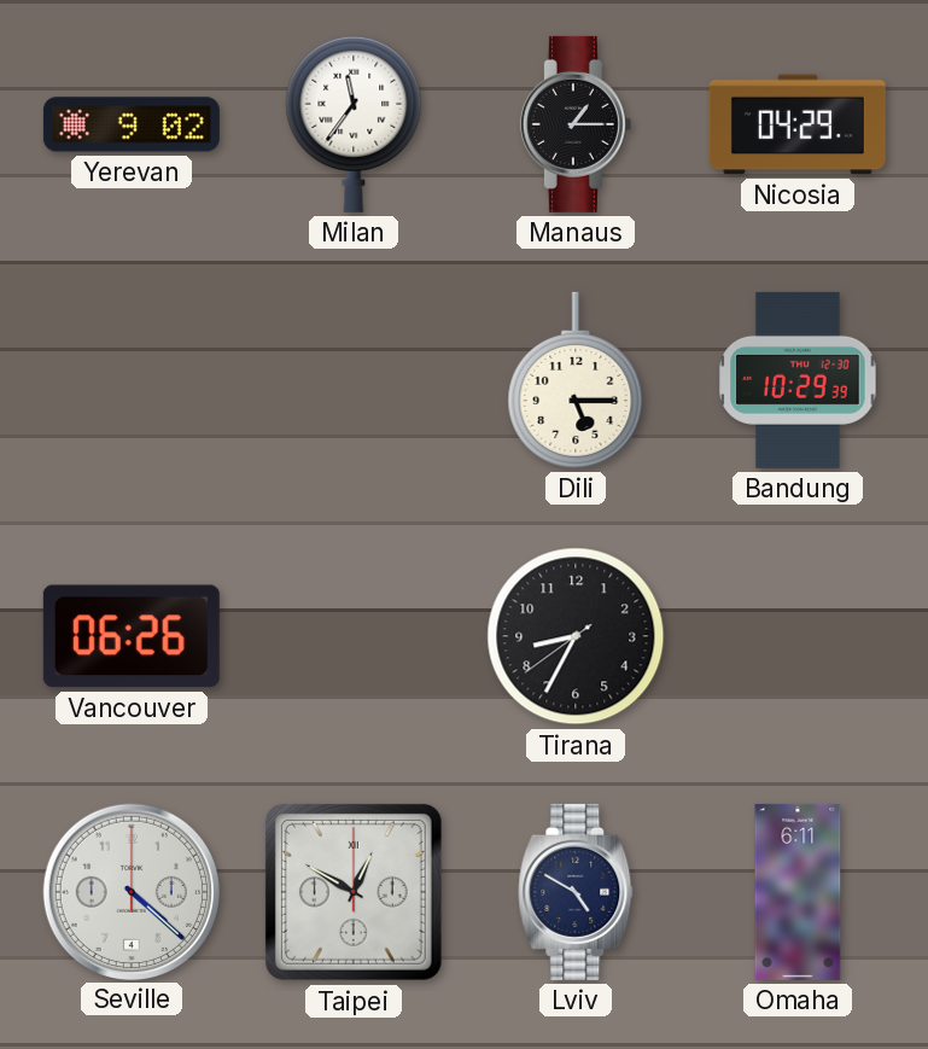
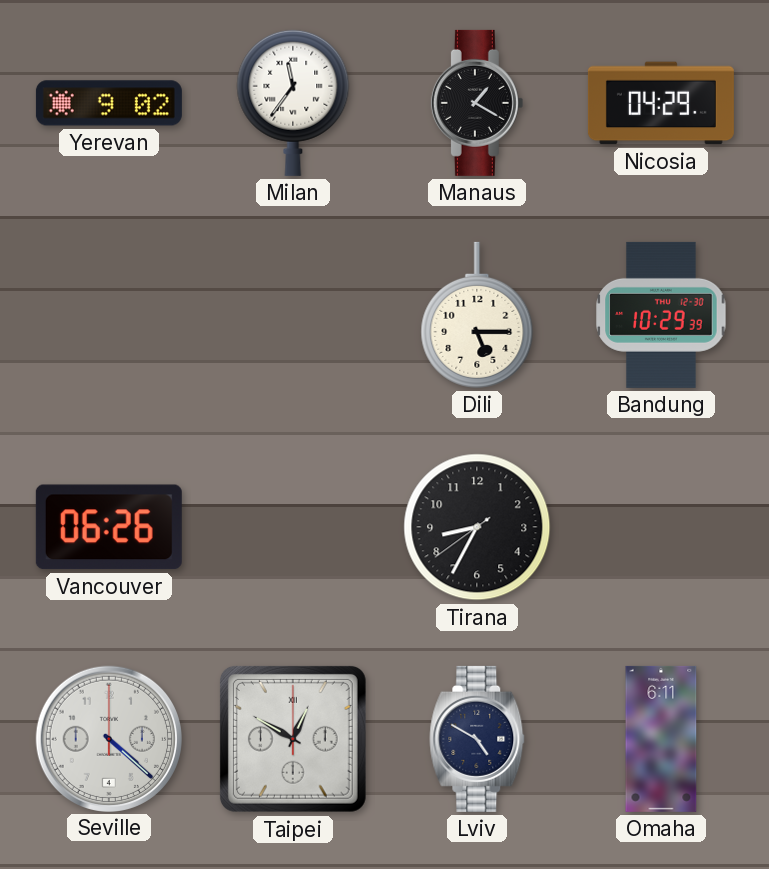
Manaus: 1:15 -> 1:20 (477, 103)
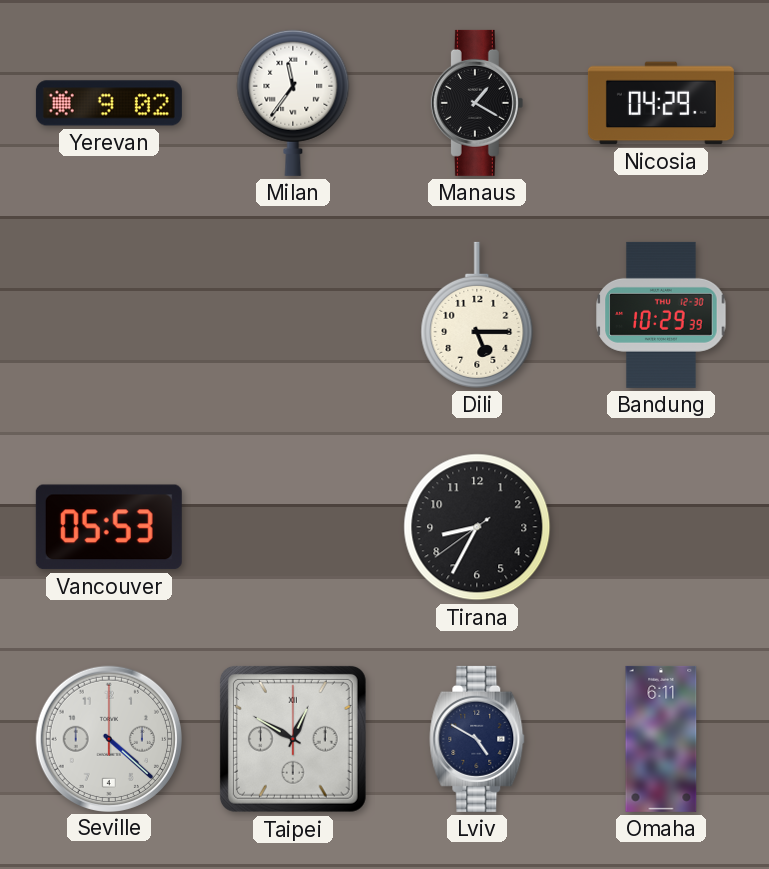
Vancouver: 06:26 -> 05:53 (109, 527)
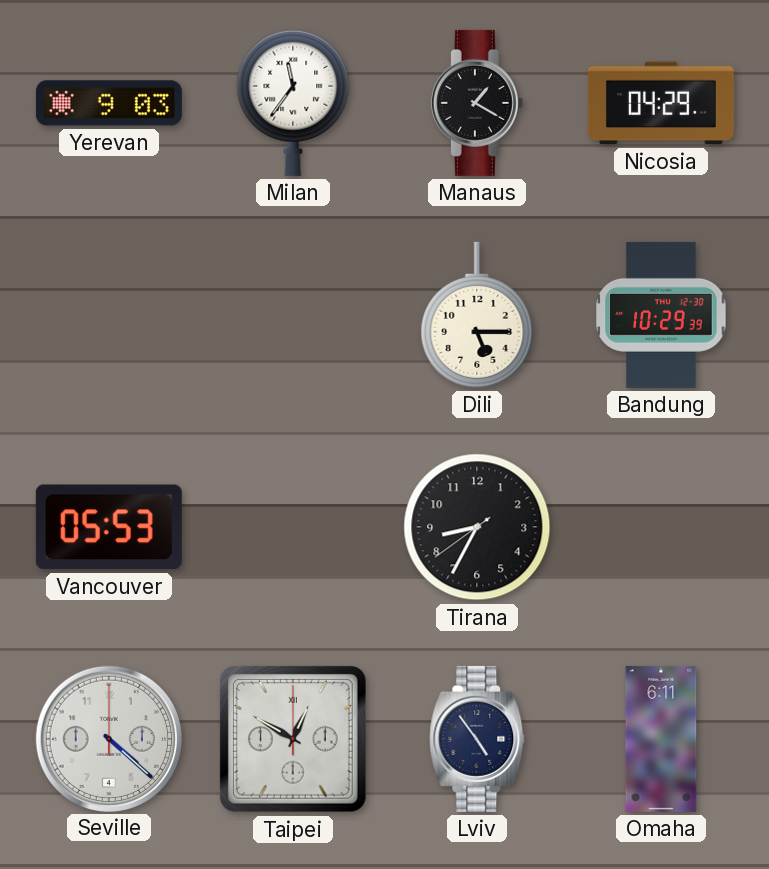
Yerevan: 9:02 -> 9:03 (109, 103)
Lviv: 4:50 -> 4:54 (477, 739)
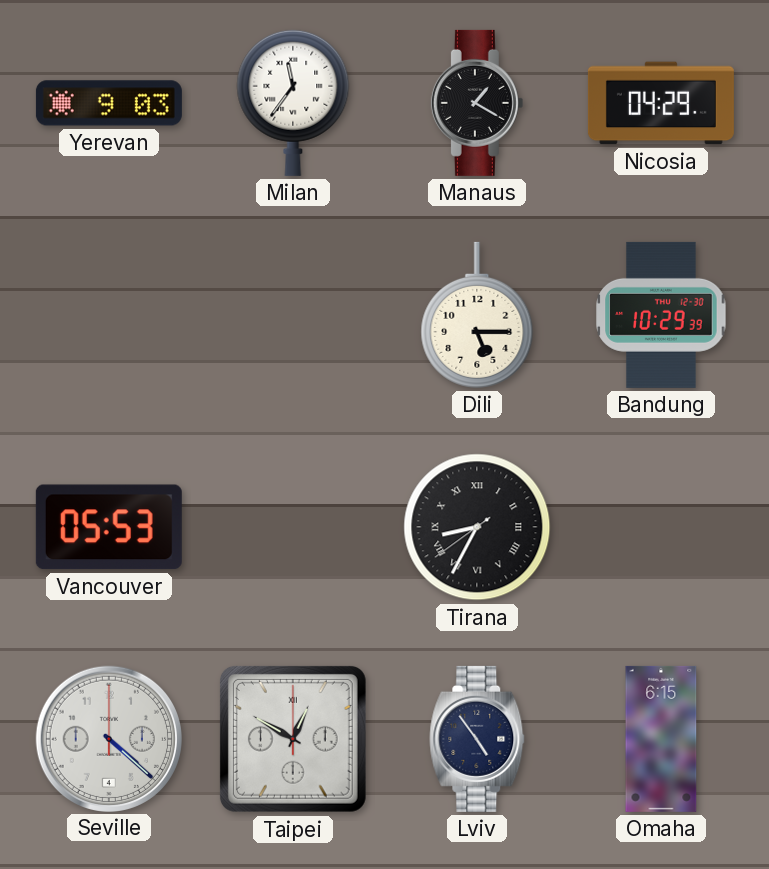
Tirana numerals: Arabic -> Roman (477, 527)
Omaha: 6:11 -> 6:15 (661, 739)
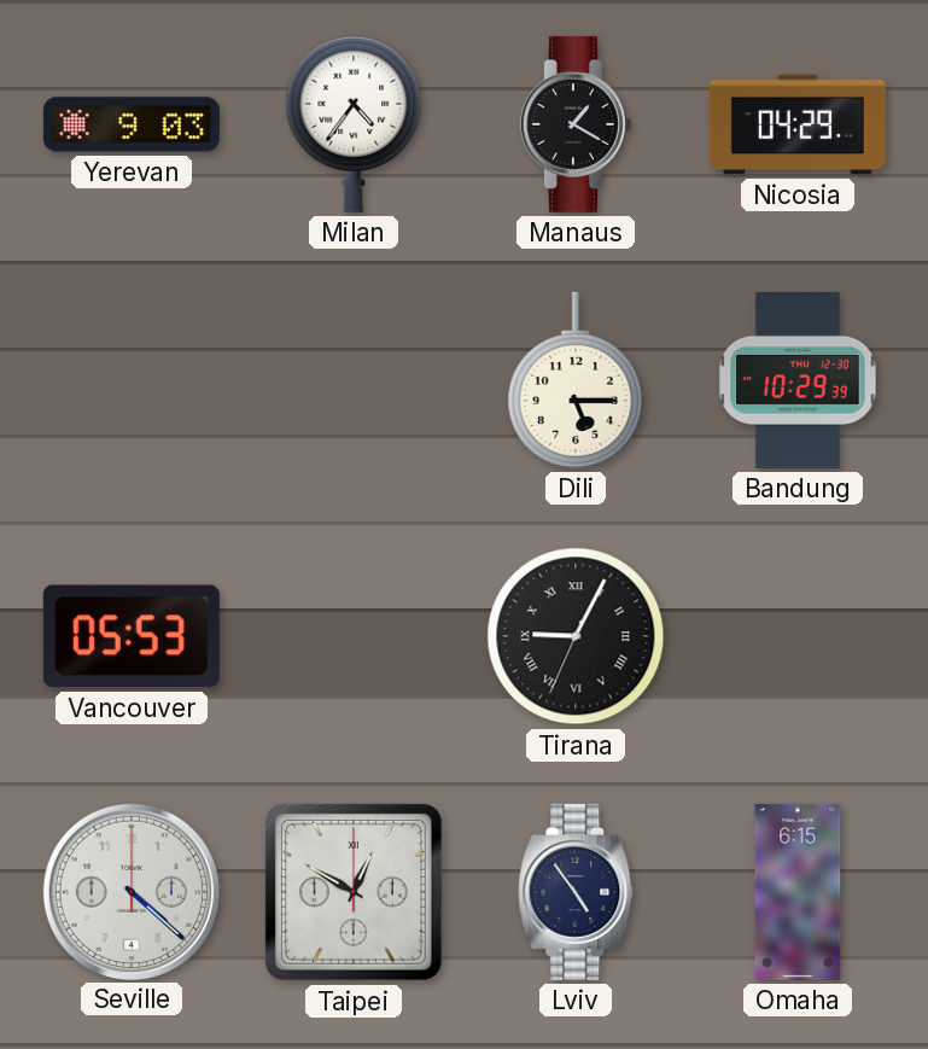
Milan: 11:36 -> 4:36 (354, 124)
Tirana: 8:34 -> 9:04 (576, 636)
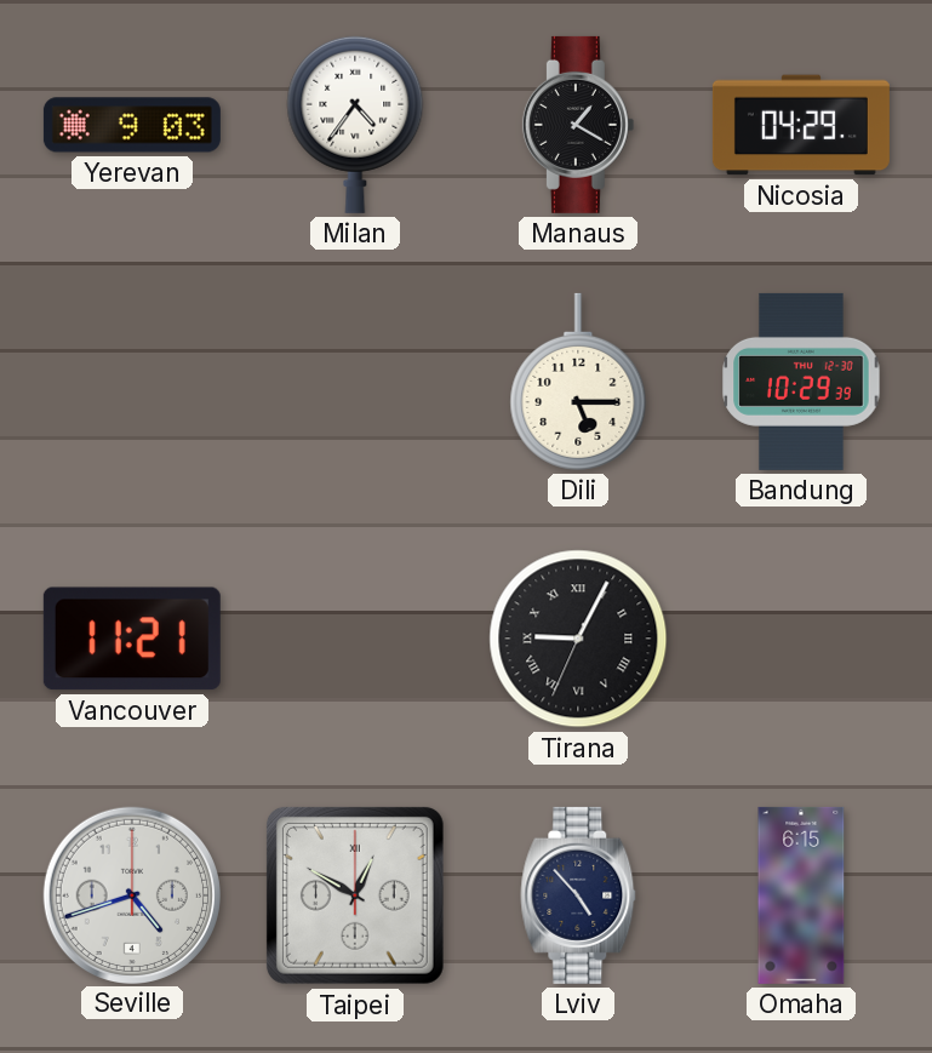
Vancouver: 05:53 -> 11:21 (132, 639)
Seville: 4:22 -> 4:42 (131, 894)
Lviv: 4:54 -> 4:53 (578, 895)
